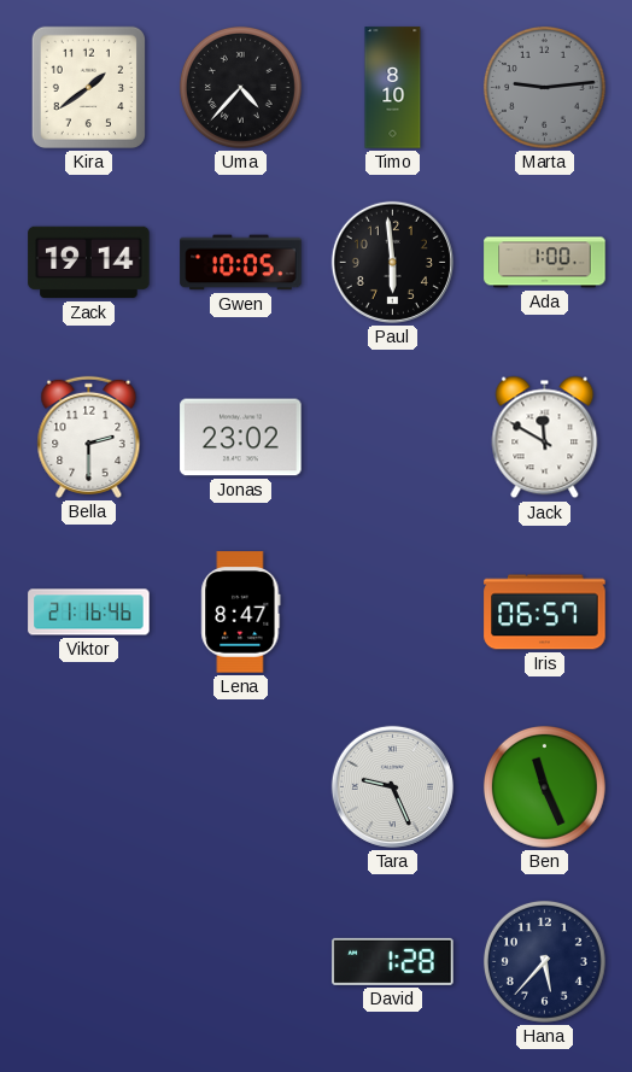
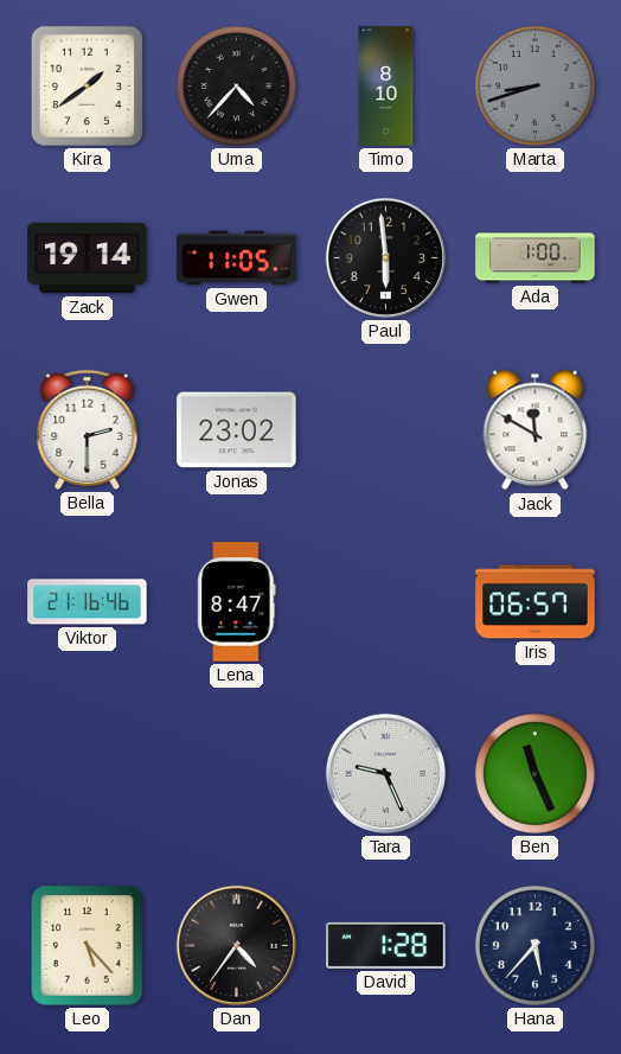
Marta: 9:14 -> 8:42 (534, 85)
Gwen: 10:05 -> 11:05 (237, 258)
Leo: none -> 5:23 (88, 946)
Dan: none -> 4:36 (236, 945)
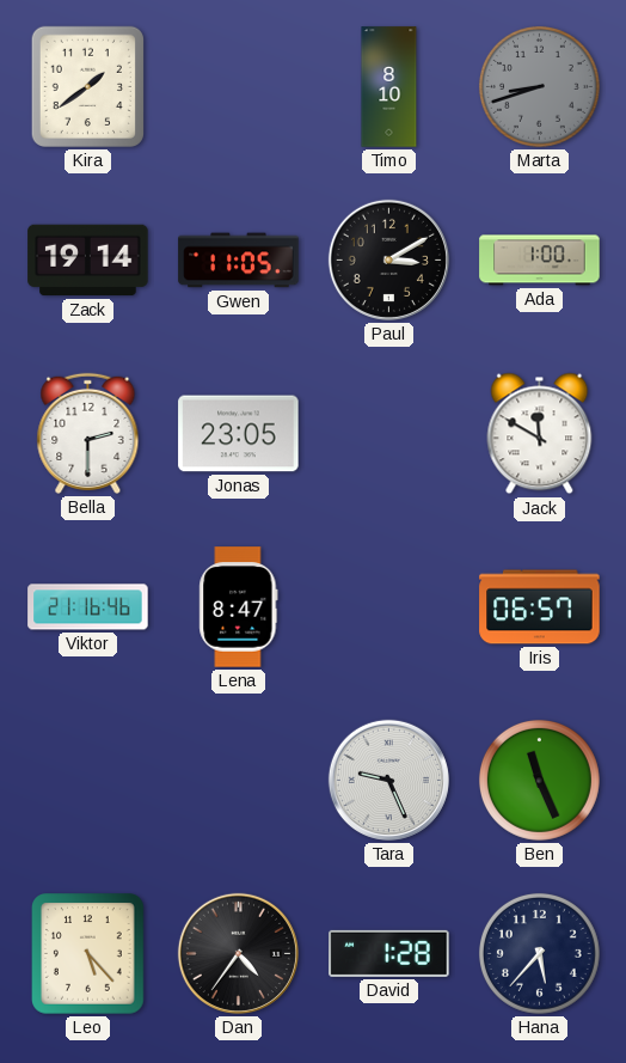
Uma: 4:37 -> none (236, 85)
Paul: 5:59 -> 3:10 (388, 259)
Jonas: 23:02 -> 23:05 (239, 434)
